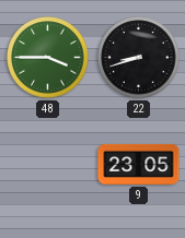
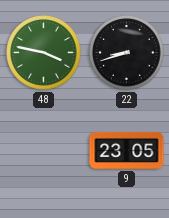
48: 3:45 -> 3:47 (44, 53)
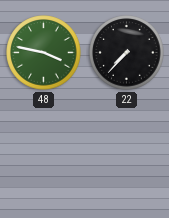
22: 8:42 -> 7:37 (127, 53)
9: 23:05 -> none (127, 150)
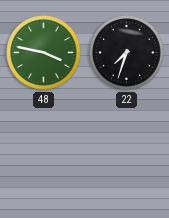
22: 7:37 -> 7:33 (127, 53)
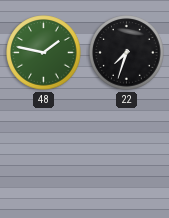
48: 3:47 -> 1:47 (44, 53)
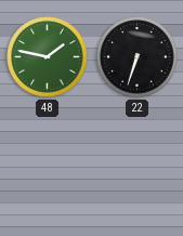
22: 7:33 -> 6:33 (138, 57)
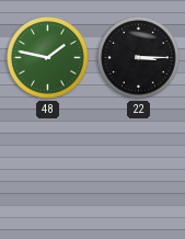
22: 6:33 -> 3:15 (139, 58)
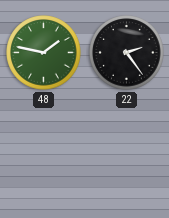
22: 3:15 -> 2:24 (127, 53)
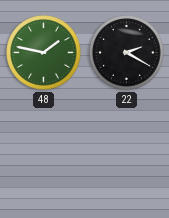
22: 2:24 -> 2:20 (127, 53)
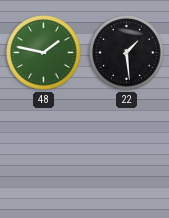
22: 2:20 -> 1:29 (127, 53)
